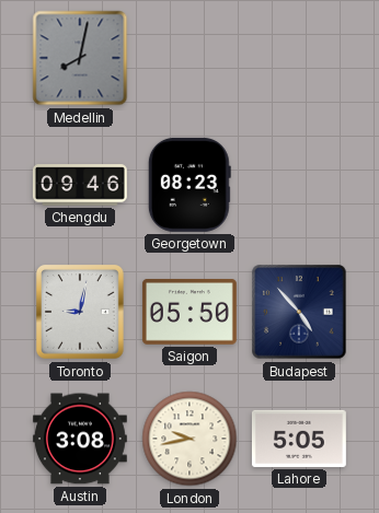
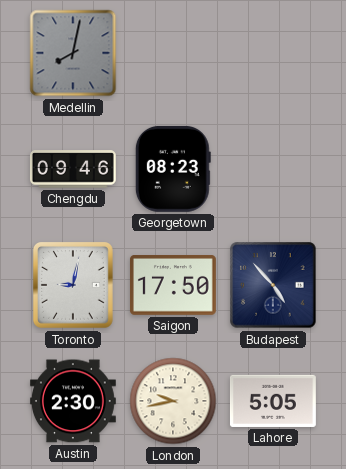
Saigon: 05:50 -> 17:50 (173, 286)
Austin: 3:08 -> 2:30 (73, 401)
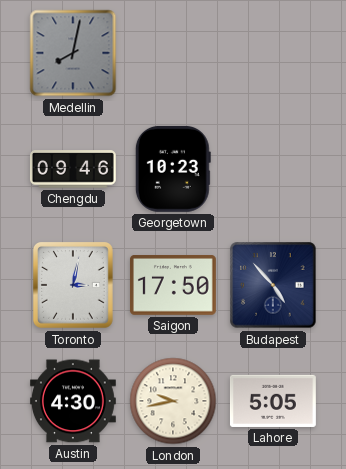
Georgetown: 08:23 -> 10:23 (173, 169)
Toronto: 9:02 -> 3:02 (74, 286)
Austin: 2:30 -> 4:30 (73, 401)
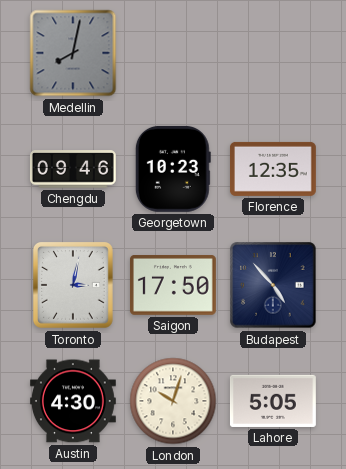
Florence: none -> 12:35 (273, 169)
London: 9:43 -> 10:03 (173, 401)
